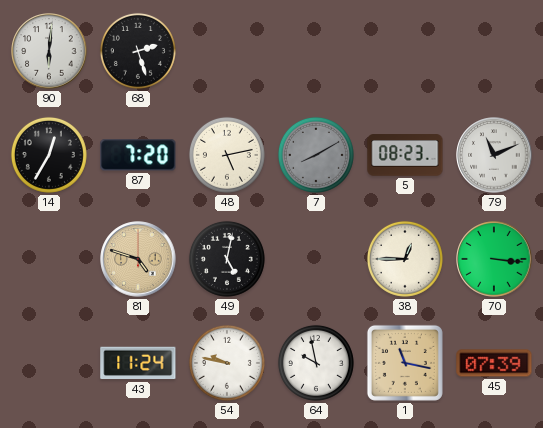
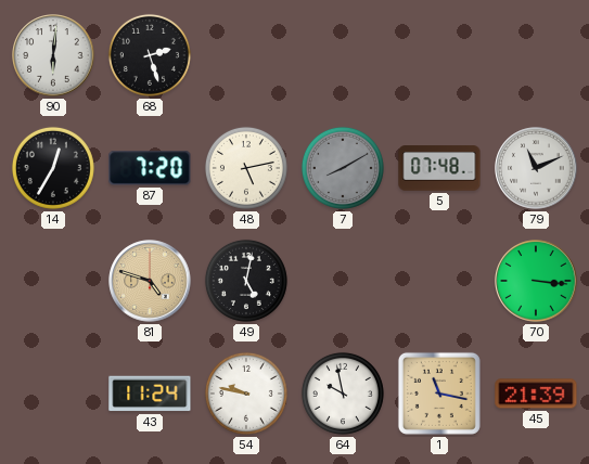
5: 08:23 -> 07:48 (439, 168)
38: 12:45 -> none (405, 259)
45: 07:39 -> 21:39 (536, 394)
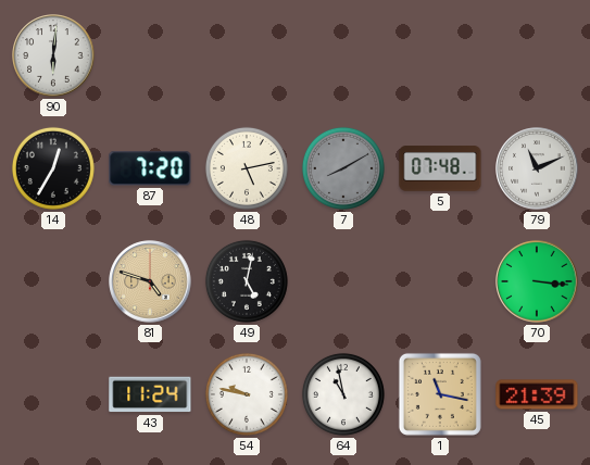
68: 2:27 -> none (150, 55)
64: 9:58 -> 10:58 (343, 394)
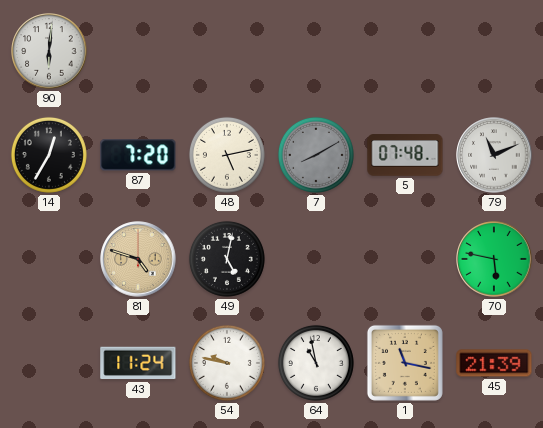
70: 3:16 -> 5:47 (494, 259)
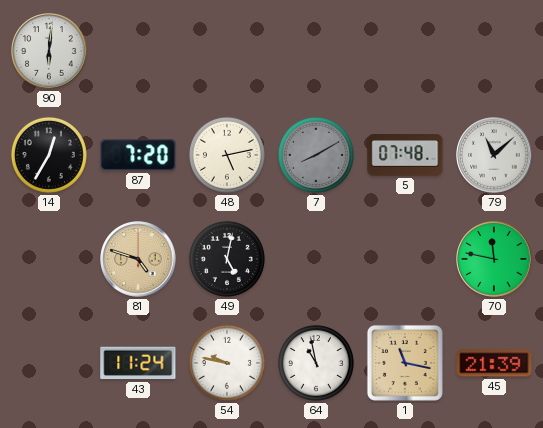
79: 11:11 -> 11:08 (494, 155)
70: 5:47 -> 11:47 (494, 259)
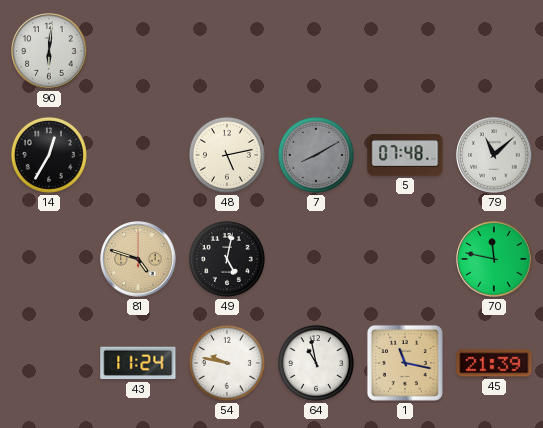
87: 7:20 -> none (138, 155)
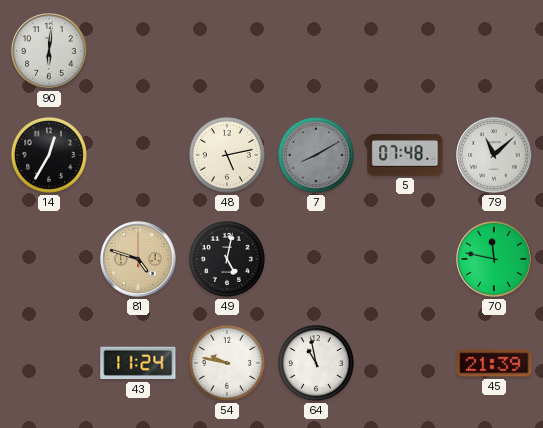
1: 11:17 -> none (405, 363)
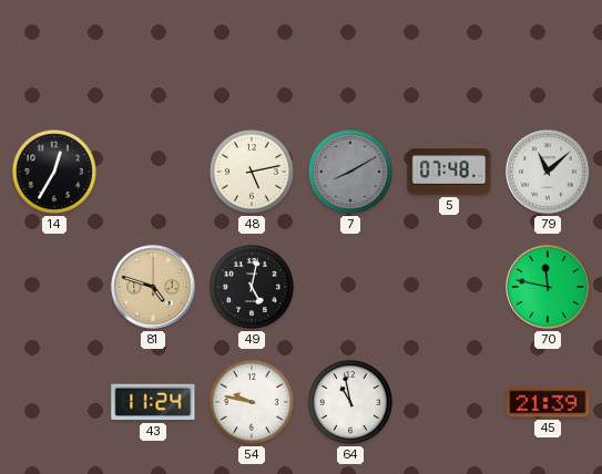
90: 6:01 -> none (49, 51)
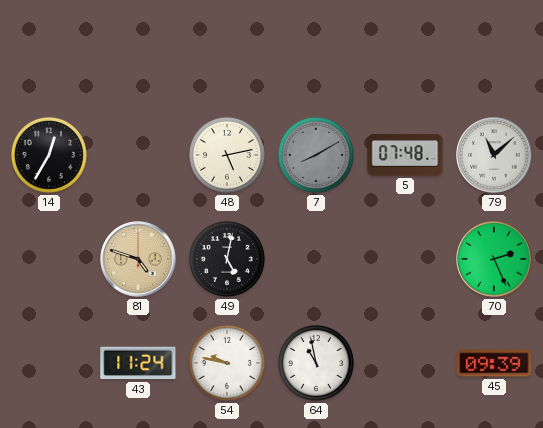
70: 11:47 -> 2:26 (494, 259)
45: 21:39 -> 09:39 (494, 363)
